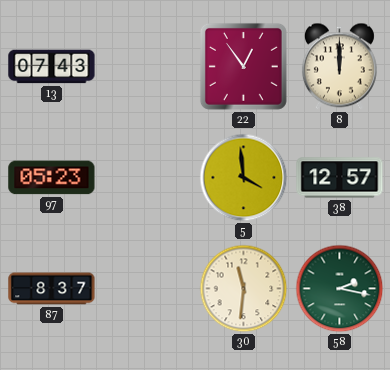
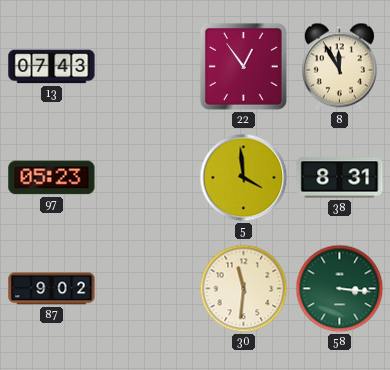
8: 12:00 -> 11:55 (339, 67)
38: 12:57 -> 8:31 (340, 178)
87: 8:37 -> 9:02 (52, 289)
58: 2:17 -> 3:16 (340, 289)
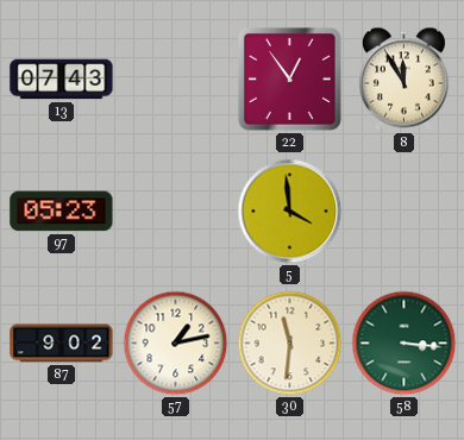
38: 8:31 -> none (340, 178)
57: none -> 1:13 (176, 344)
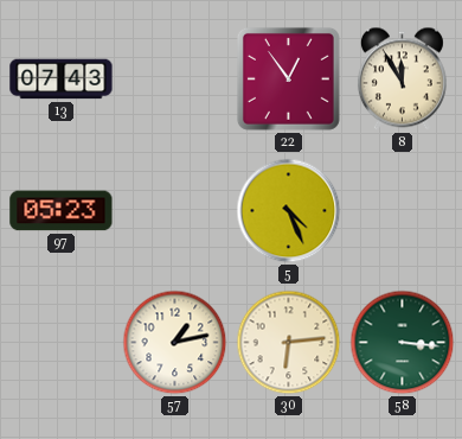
5: 3:59 -> 4:26 (289, 211)
87: 9:02 -> none (62, 344)
30: 11:31 -> 6:14 (289, 343)
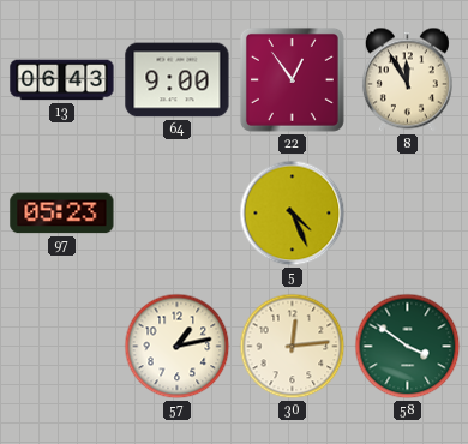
13: 07:43 -> 06:43 (62, 80)
64: none -> 9:00 (178, 80)
30: 6:14 -> 12:14 (293, 347)
58: 3:16 -> 3:51 (408, 347)
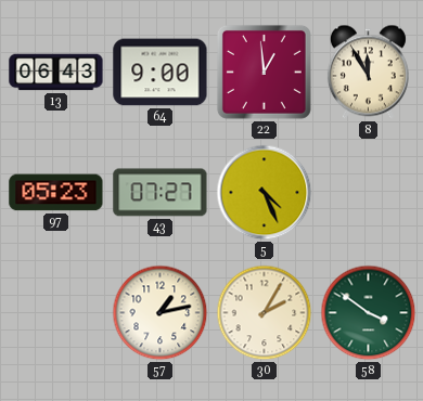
22: 12:54 -> 12:59 (264, 72)
43: none -> 07:27 (161, 193)
30: 12:14 -> 2:05 (265, 313)
